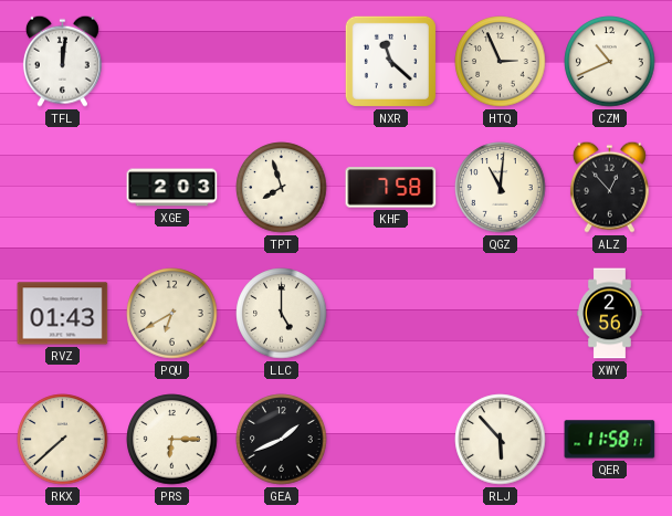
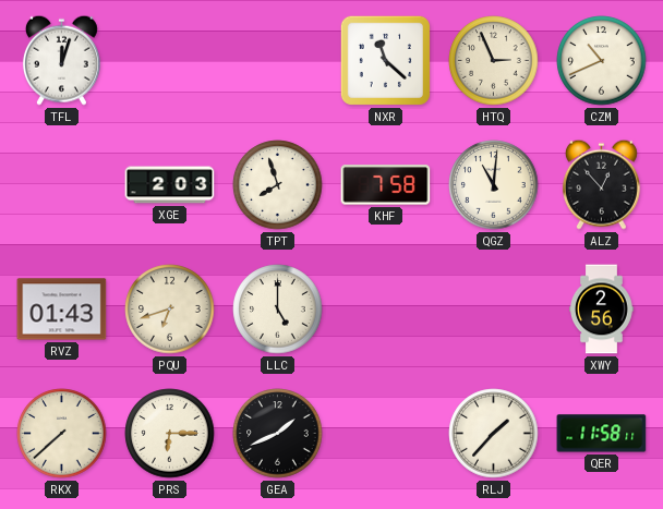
TFL: 12:01 -> 12:03 (61, 60)
PQU: 6:40 -> 6:42 (170, 310)
RLJ: 5:53 -> 1:37 (494, 434)
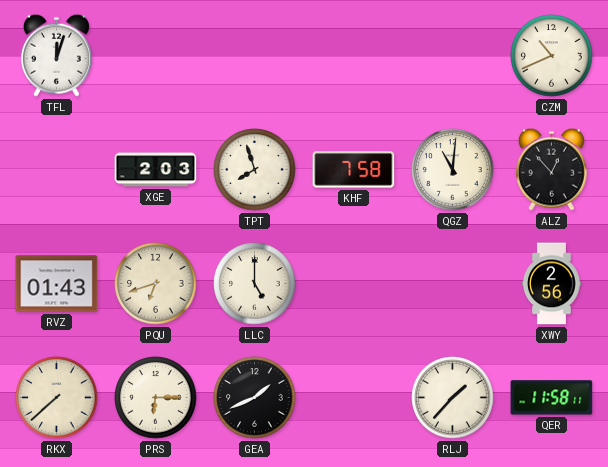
NXR: 11:22 -> none (385, 60)
HTQ: 2:56 -> none (494, 61)
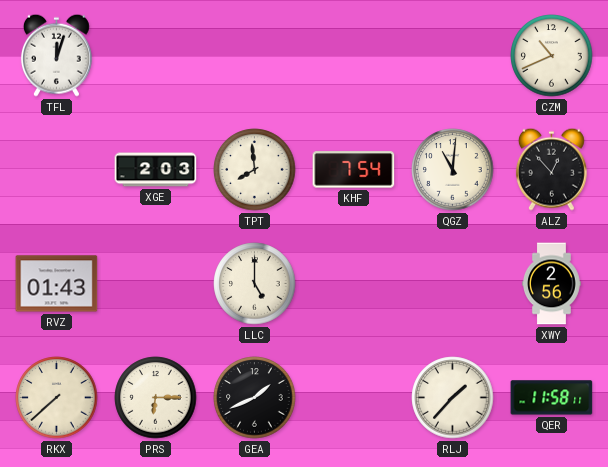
TPT: 7:57 -> 7:59 (255, 170)
KHF: 7:58 -> 7:54 (354, 170)
PQU: 6:42 -> none (156, 284)
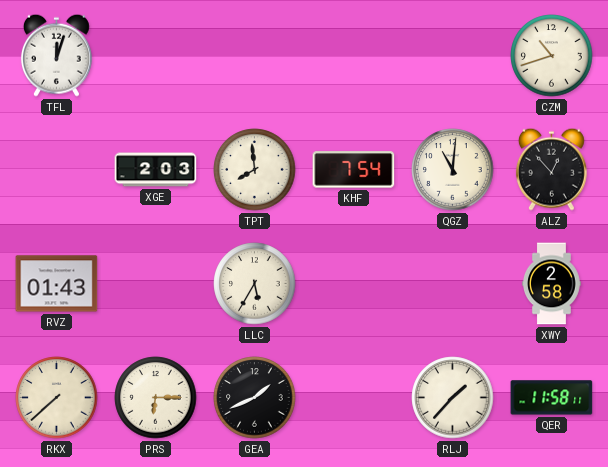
CZM: 10:41 -> 10:42 (552, 56)
LLC: 5:00 -> 5:35 (255, 284)
XWY: 2:56 -> 2:58 (552, 284)
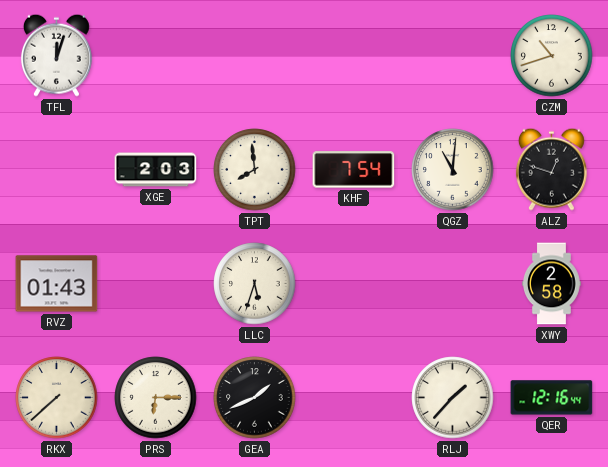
ALZ: 12:53 -> 12:48 (551, 169)
LLC: 5:35 -> 5:33 (255, 284)
QER: 11:58 -> 12:16 (552, 398)
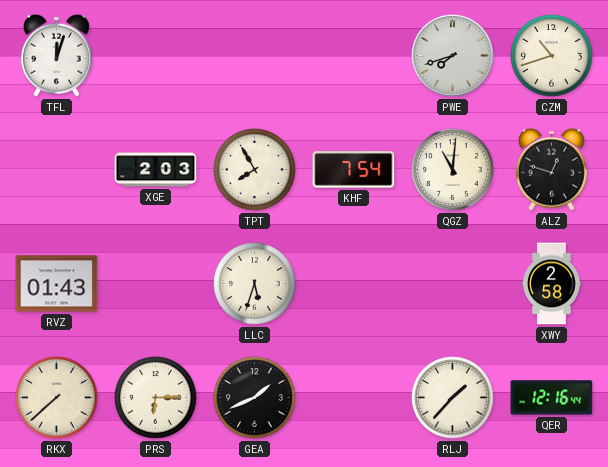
PWE: none -> 7:42 (453, 56)
TPT: 7:59 -> 7:55 (255, 170)
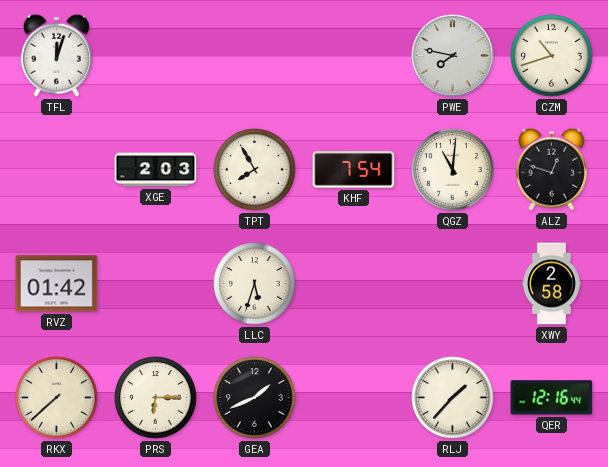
PWE: 7:42 -> 7:47 (453, 56)
RVZ: 01:43 -> 01:42 (57, 284)
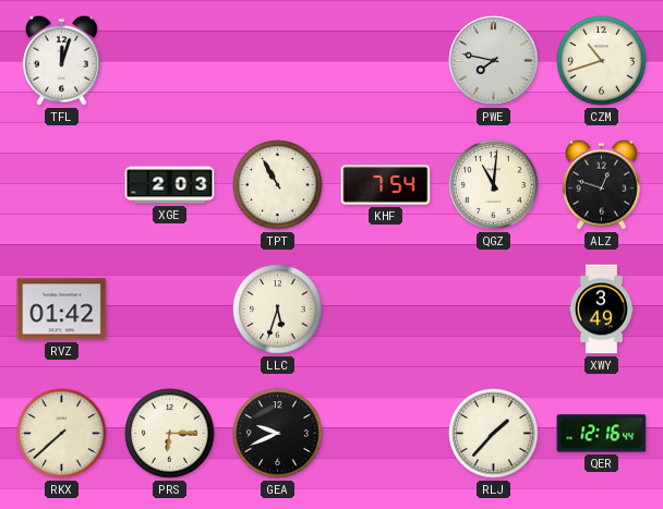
TPT: 7:55 -> 10:55 (278, 185)
XWY: 2:58 -> 3:49 (602, 310)
GEA: 1:41 -> 9:41 (278, 434)
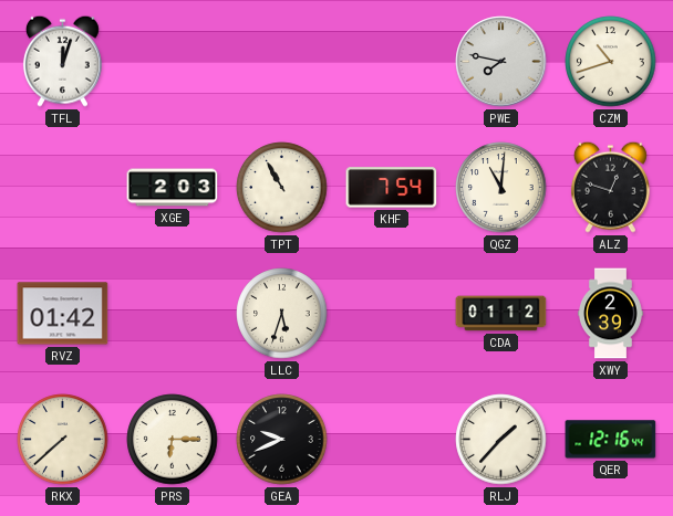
CDA: none -> 01:12 (501, 314)
XWY: 3:49 -> 2:39 (611, 314)
